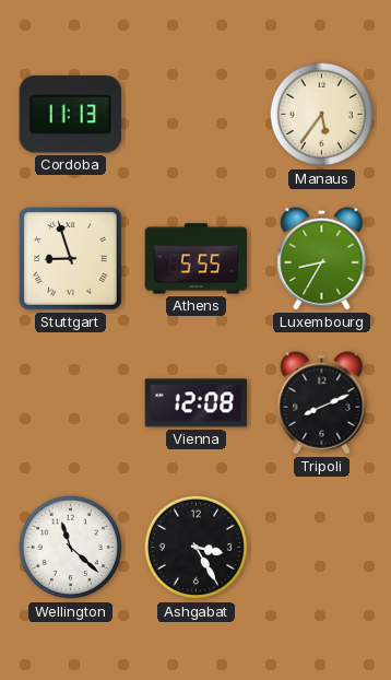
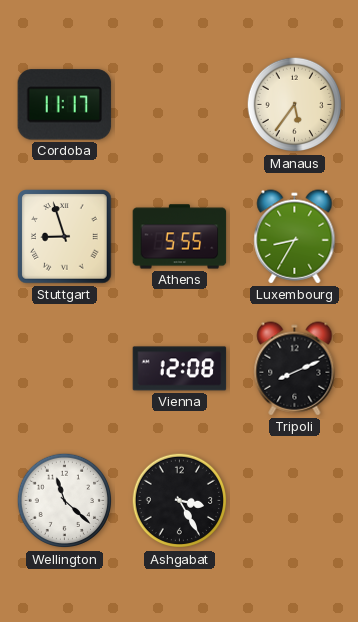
Cordoba: 11:13 -> 11:17 (65, 105)
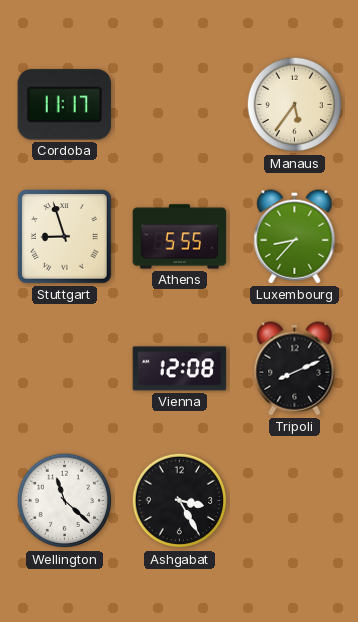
Luxembourg: 8:35 -> 8:37 (295, 237)
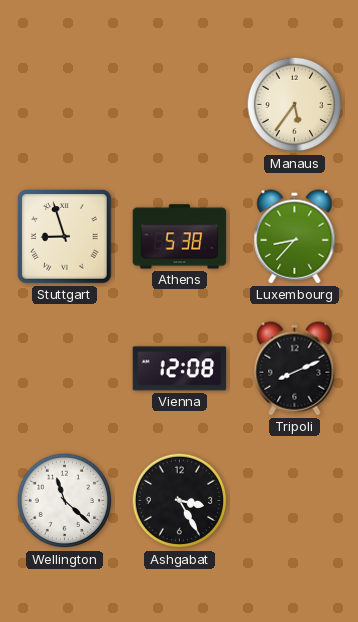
Cordoba: 11:17 -> none (65, 105)
Athens: 5:55 -> 5:38 (180, 237)
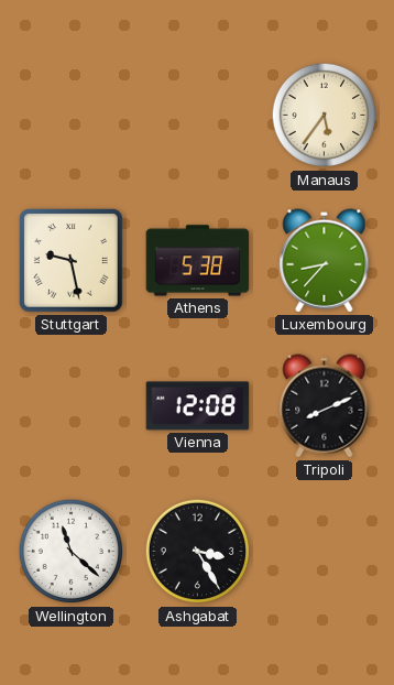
Stuttgart: 8:57 -> 9:28 (72, 261)
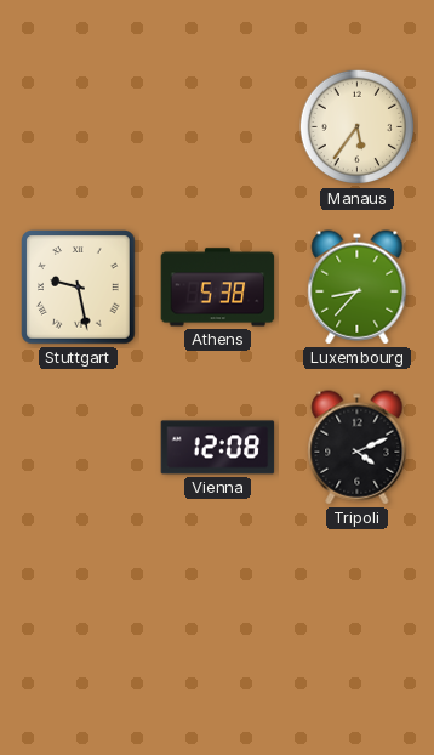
Tripoli: 8:11 -> 4:11 (358, 448)
Wellington: 11:22 -> none (72, 552)
Ashgabat: 3:25 -> none (198, 552)
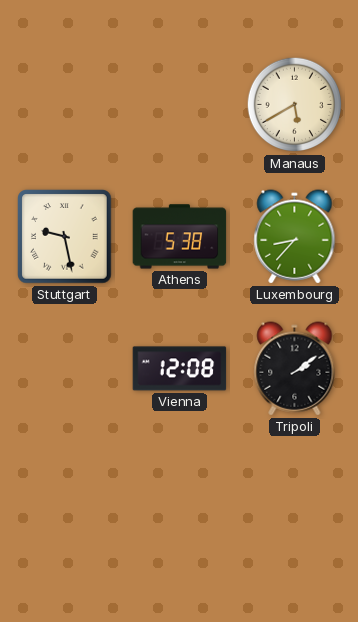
Manaus: 5:36 -> 5:40 (295, 105)
Tripoli: 4:11 -> 2:09 (295, 369)
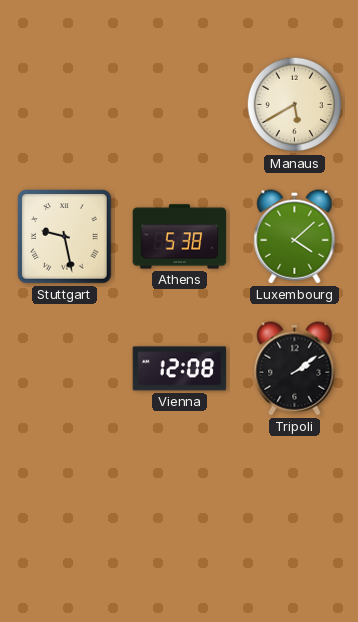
Luxembourg: 8:37 -> 4:08 (295, 237)
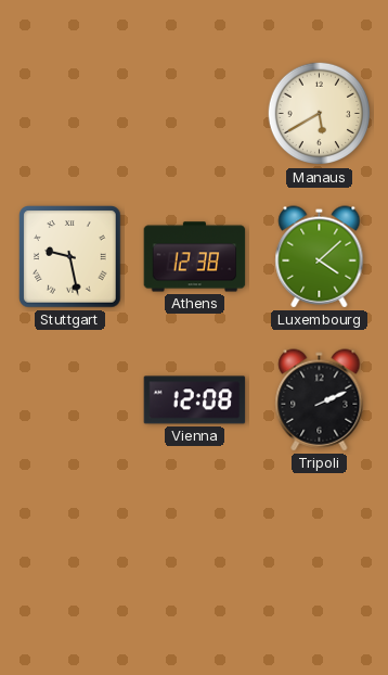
Athens: 5:38 -> 12:38 (195, 257)
Tripoli: 2:09 -> 2:11 (320, 400)
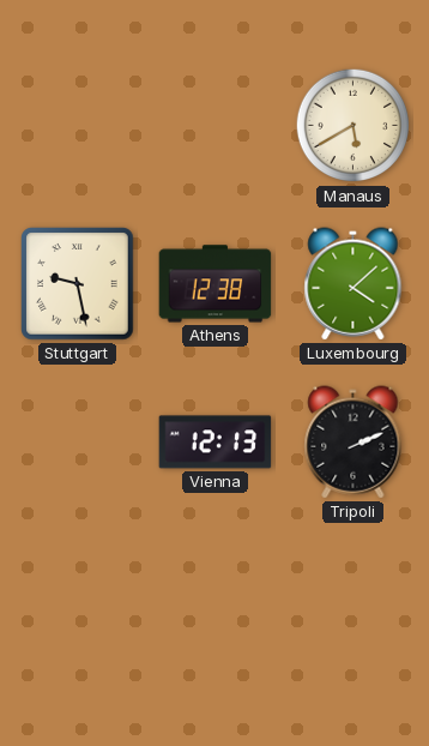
Vienna: 12:08 -> 12:13 (216, 443)
